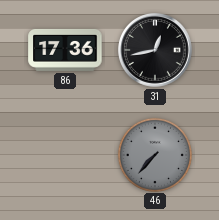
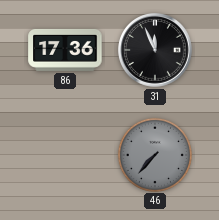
31: 12:43 -> 11:56 (156, 51)
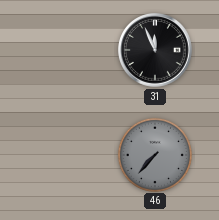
86: 17:36 -> none (65, 50)
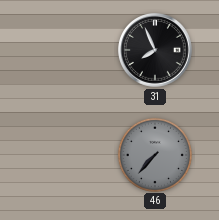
31: 11:56 -> 7:56 (156, 51)
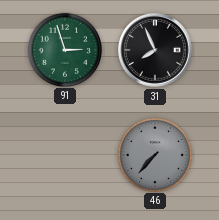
91: none -> 2:57 (64, 49)
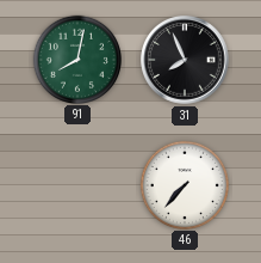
91: 2:57 -> 8:02 (76, 59)
46 dial: grey -> white (184, 184)
